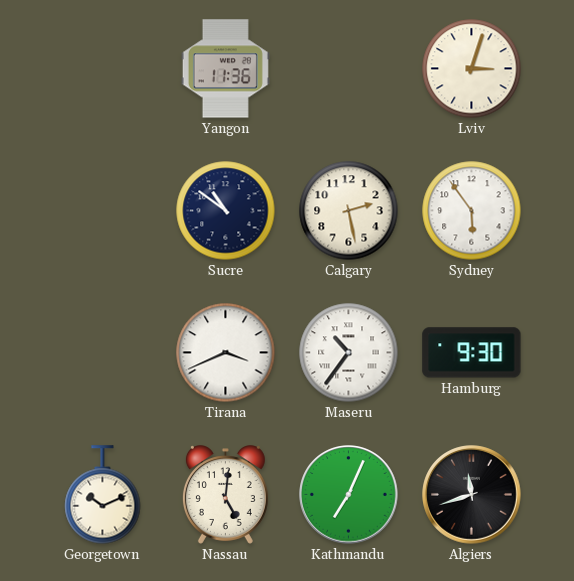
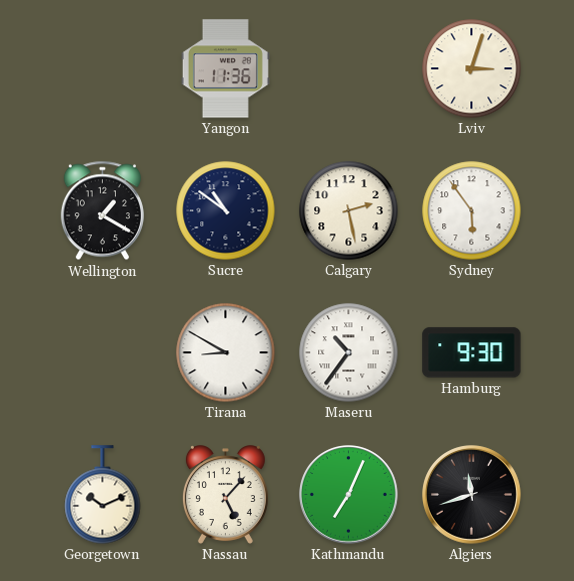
Wellington: none -> 1:20 (102, 211)
Tirana: 3:41 -> 8:50 (226, 353)
Nassau: 5:01 -> 5:07 (225, 495)
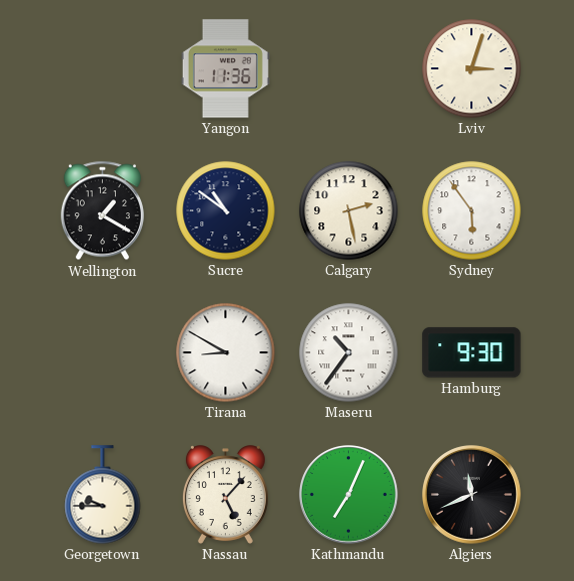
Georgetown: 10:11 -> 9:45 (103, 495)
Algiers: 11:42 -> 11:41 (472, 495)
